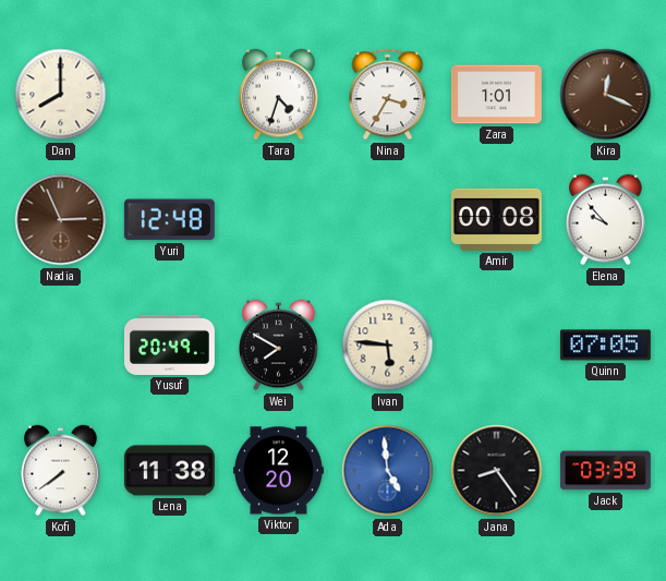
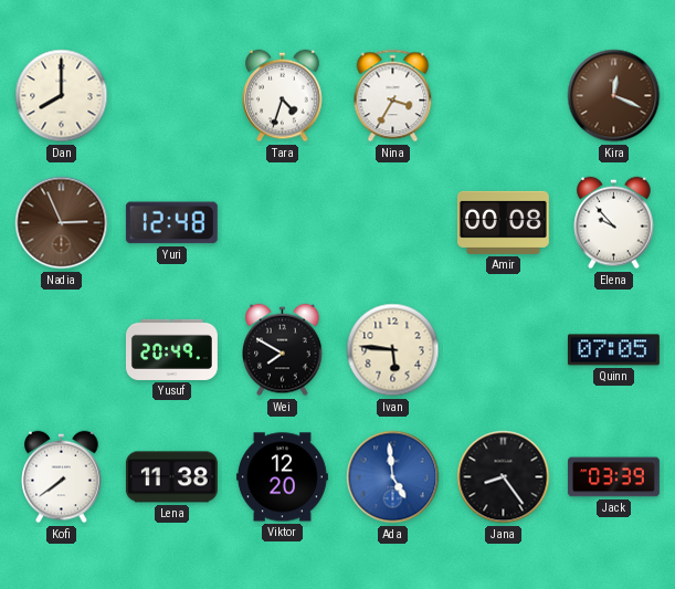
Zara: 1:01 -> none (496, 95)
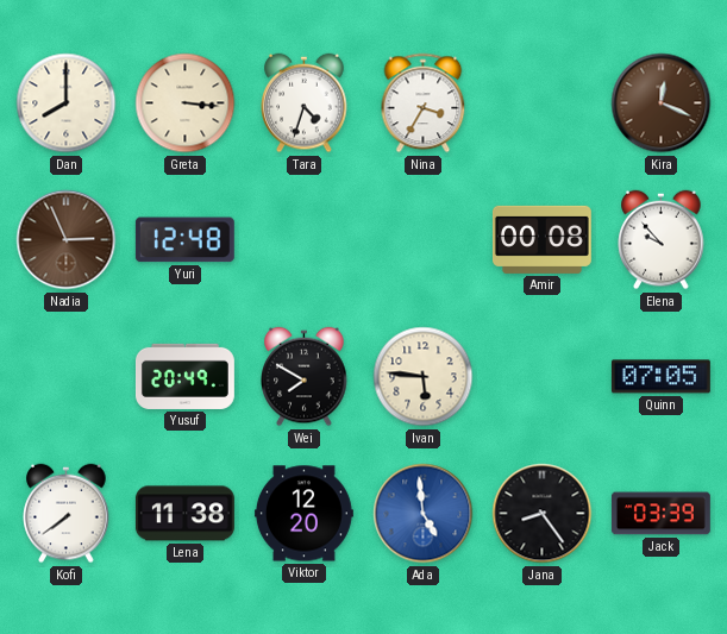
Greta: none -> 3:16 (186, 103)
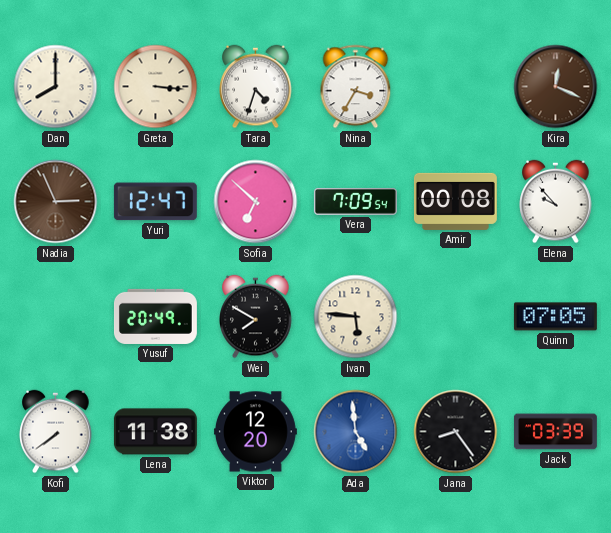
Yuri: 12:48 -> 12:47 (155, 202)
Sofia: none -> 6:52 (256, 202)
Vera: none -> 7:09 (355, 201)
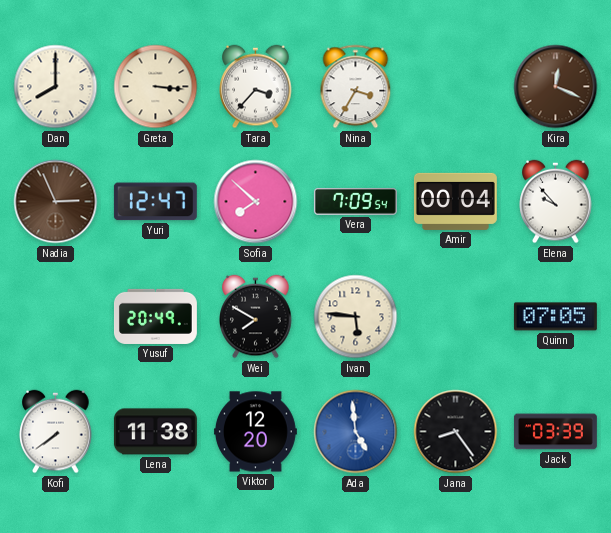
Tara: 4:33 -> 3:37 (256, 87)
Sofia: 6:52 -> 7:52 (256, 202)
Amir: 00:08 -> 00:04 (455, 201)
